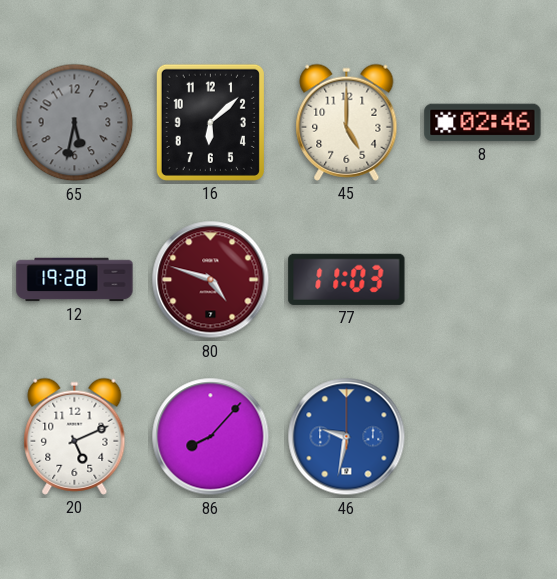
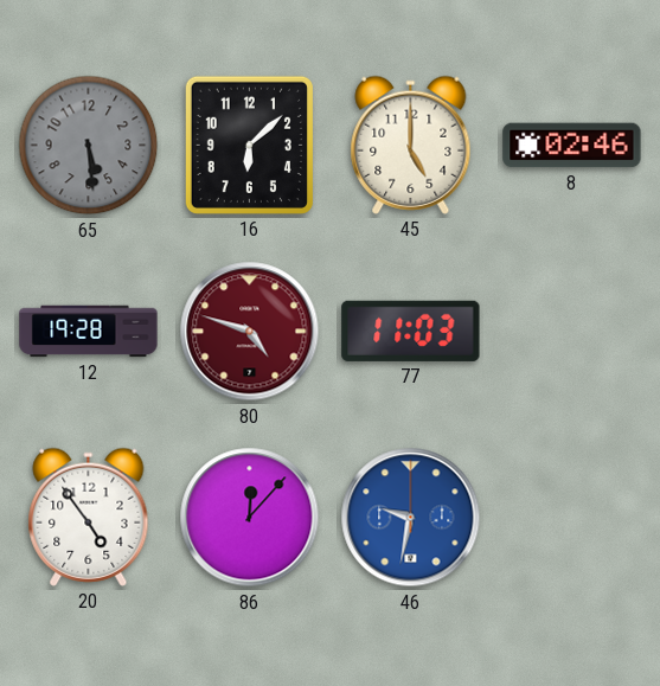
65: 5:32 -> 5:29 (89, 146)
20: 5:11 -> 4:54 (89, 517)
86: 8:07 -> 12:07 (250, 518)
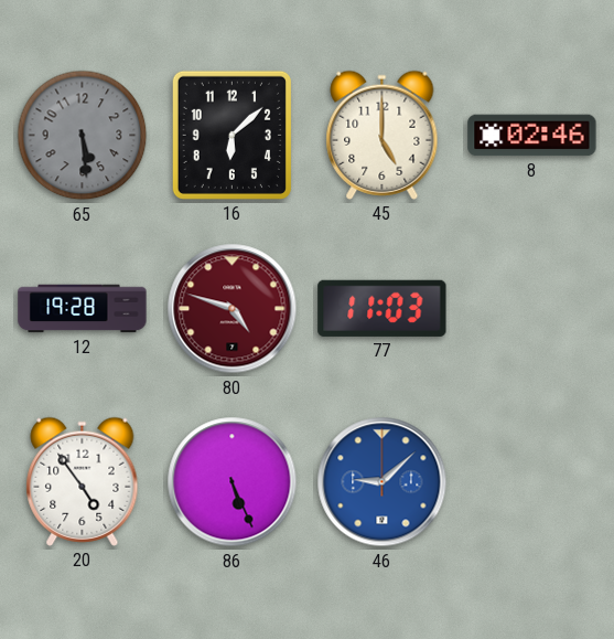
86: 12:07 -> 5:26 (233, 482)
46: 9:32 -> 9:08 (383, 482)
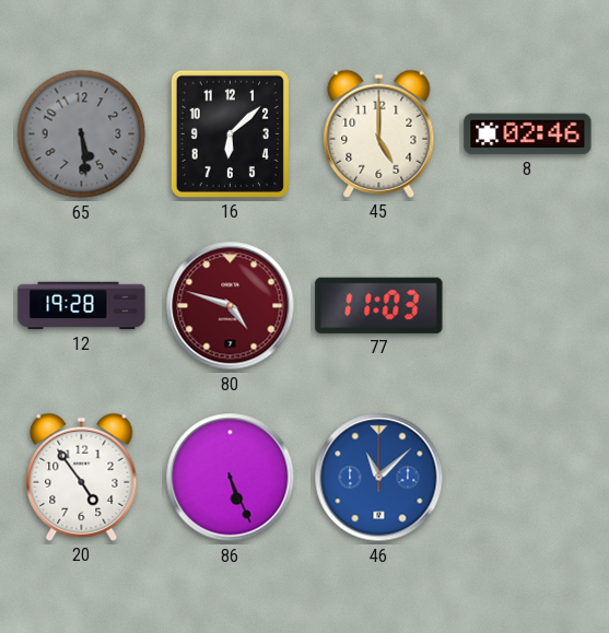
46: 9:08 -> 11:08 (379, 478)
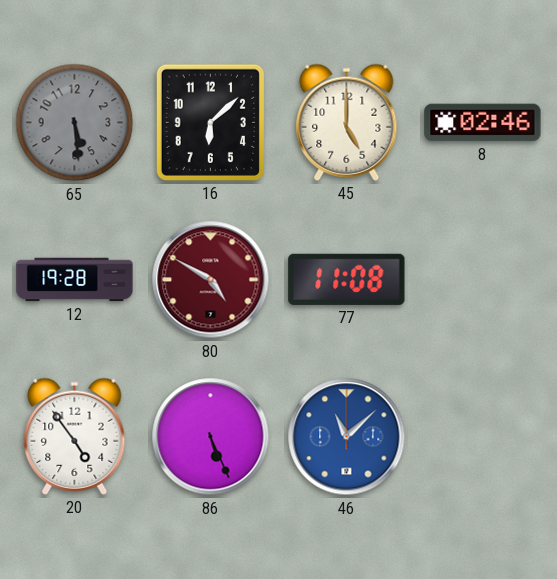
80: 4:48 -> 4:50 (211, 280)
77: 11:03 -> 11:08 (347, 279)
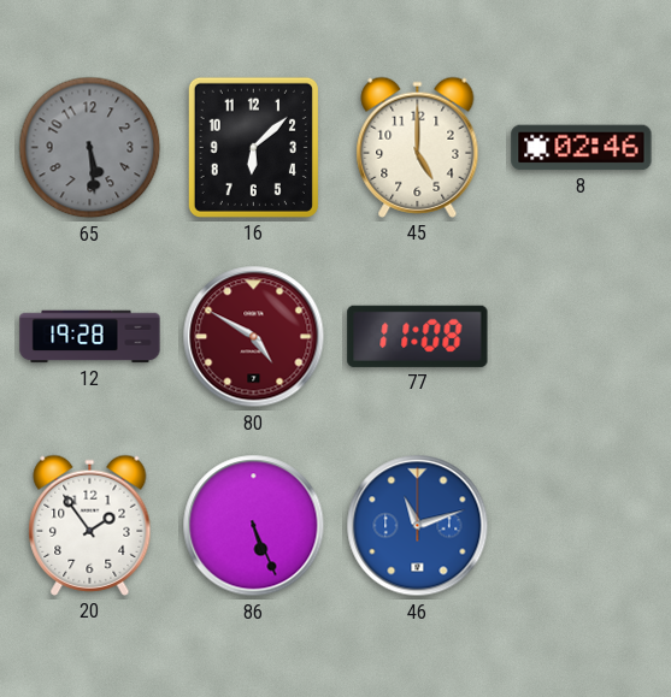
20: 4:54 -> 1:54 (90, 525)
46: 11:08 -> 11:12 (418, 526)
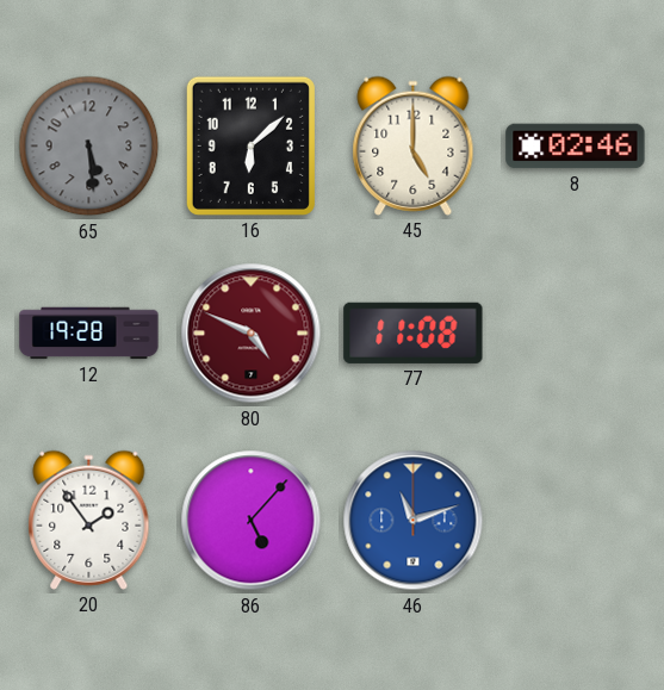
80: 4:50 -> 4:49 (252, 334)
86: 5:26 -> 5:07 (252, 521)
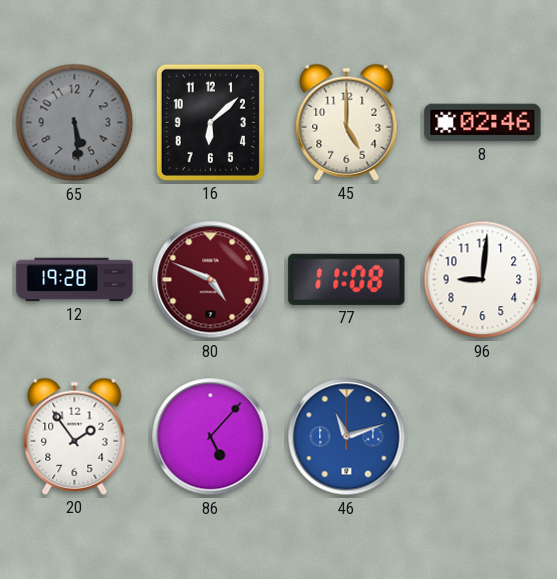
96: none -> 9:01 (483, 280)
